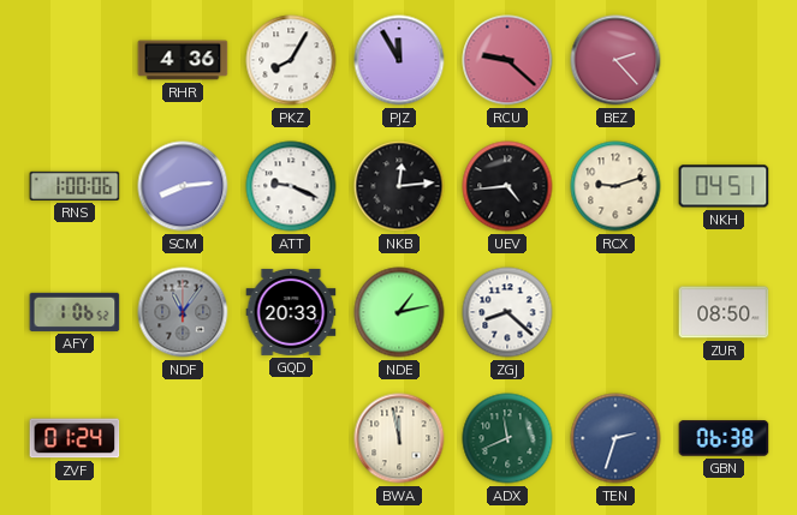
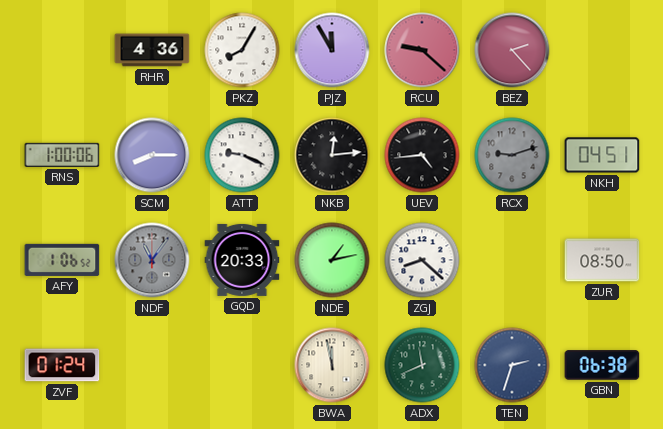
SCM: 8:14 -> 8:15 (152, 155)
RCX dial: cream -> grey (512, 155)
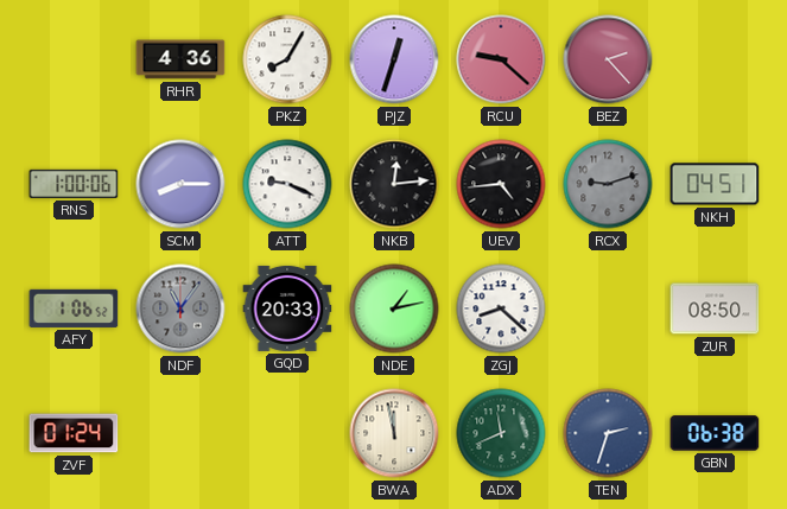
PJZ: 11:55 -> 12:33 (394, 59)
